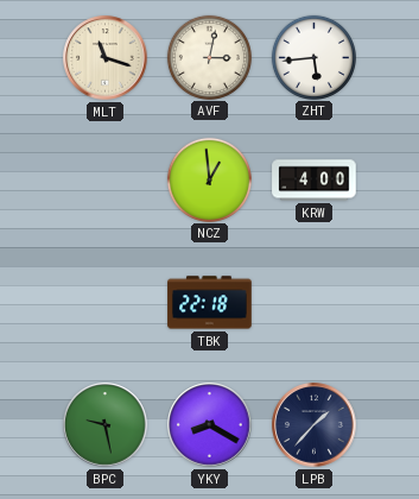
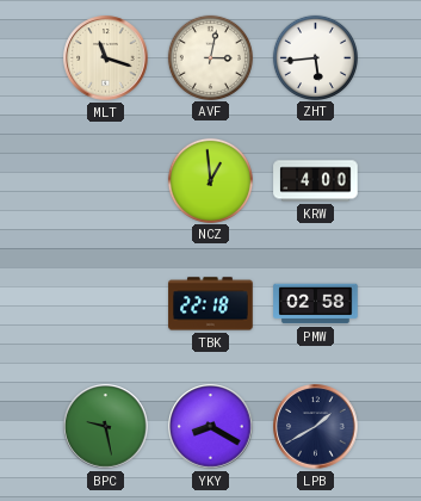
PMW: none -> 02:58 (316, 304)
LPB: 1:37 -> 1:40 (316, 427)
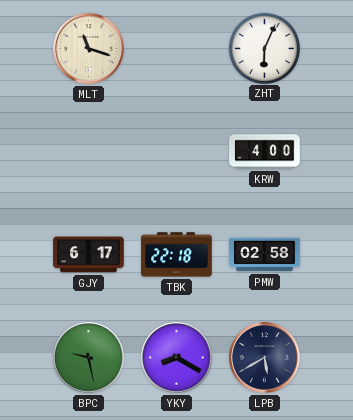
AVF: 3:02 -> none (210, 57)
ZHT: 5:44 -> 6:04 (264, 48)
NCZ: 12:59 -> none (210, 180)
GJY: none -> 6:17 (89, 255)
LPB: 1:40 -> 5:40 (265, 358)
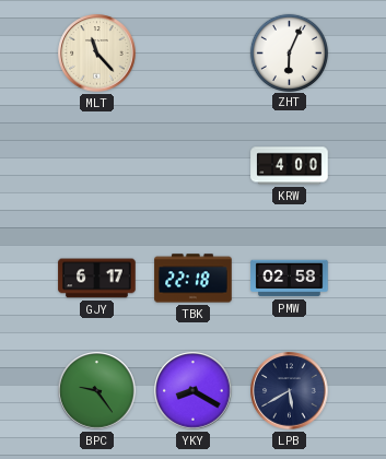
MLT: 11:18 -> 11:23 (97, 54)
BPC: 9:28 -> 9:24 (97, 391)
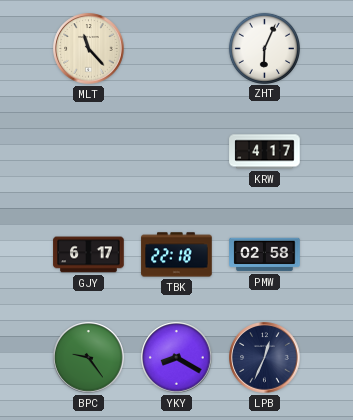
KRW: 4:00 -> 4:17 (265, 152)
LPB: 5:40 -> 12:34 (265, 358)
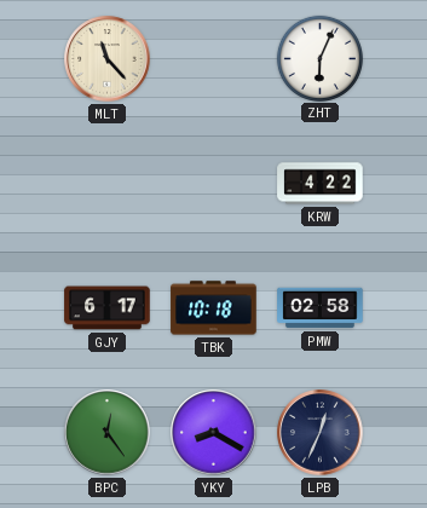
KRW: 4:17 -> 4:22 (321, 184)
TBK: 22:18 -> 10:18 (214, 308)
BPC: 9:24 -> 12:24 (108, 433)
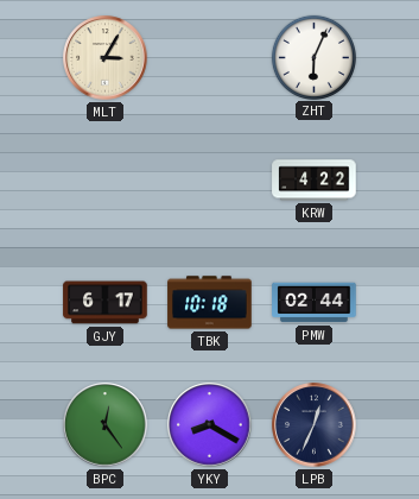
MLT: 11:23 -> 3:05 (106, 58)
PMW: 02:58 -> 02:44 (315, 303)
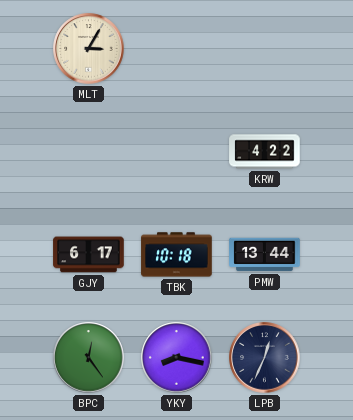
ZHT: 6:04 -> none (313, 57)
PMW: 02:44 -> 13:44 (265, 255)
YKY: 8:20 -> 8:17 (177, 358)
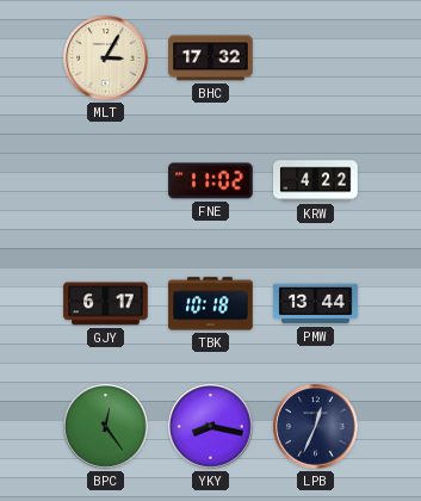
BHC: none -> 17:32 (211, 58)
FNE: none -> 11:02 (211, 181)
